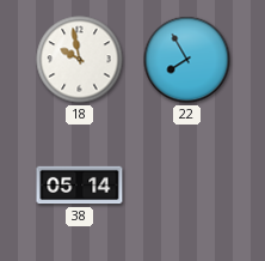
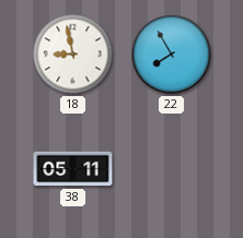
18: 9:58 -> 8:58 (73, 55)
38: 05:14 -> 05:11 (73, 169)
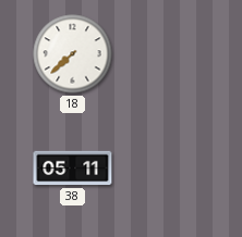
18: 8:58 -> 7:38 (73, 54)
22: 7:55 -> none (172, 55)
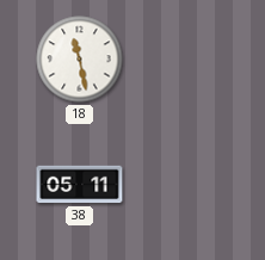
18: 7:38 -> 11:28 (80, 60)
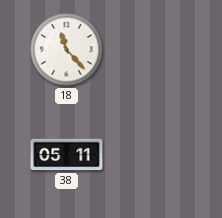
18: 11:28 -> 11:23 (67, 50)
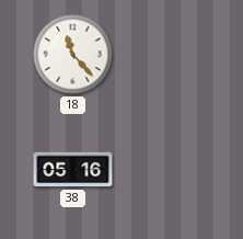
38: 05:11 -> 05:16 (73, 170)
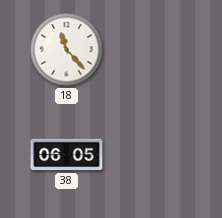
38: 05:16 -> 06:05 (67, 155)
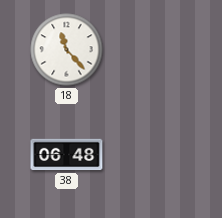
38: 06:05 -> 06:48 (67, 155)
